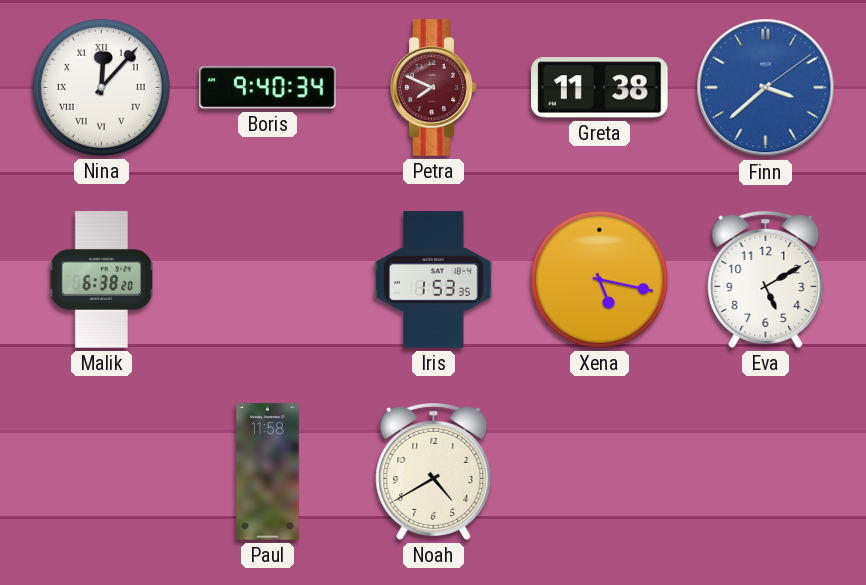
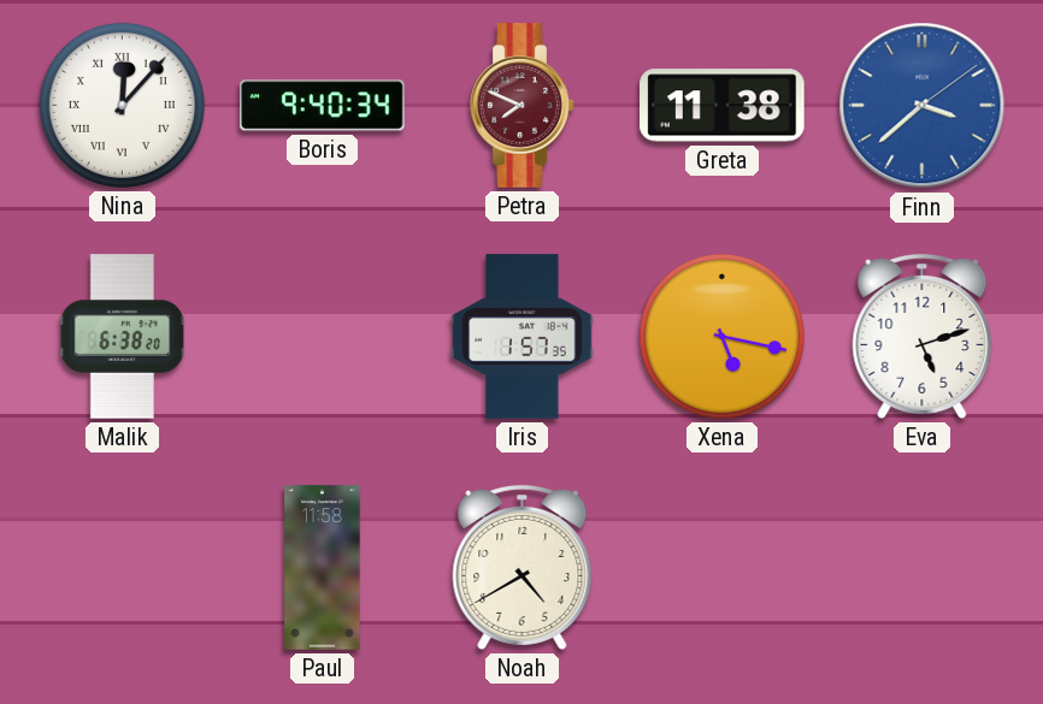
Iris: 1:53 -> 1:57 (523, 337)
Eva: 5:10 -> 5:12 (923, 336)
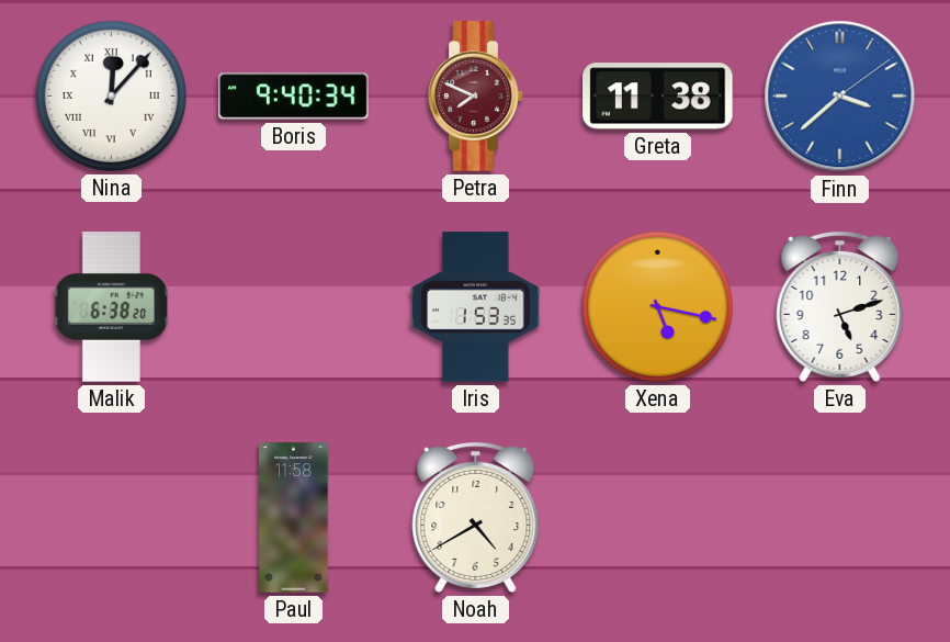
Iris: 1:57 -> 1:53 (476, 307)
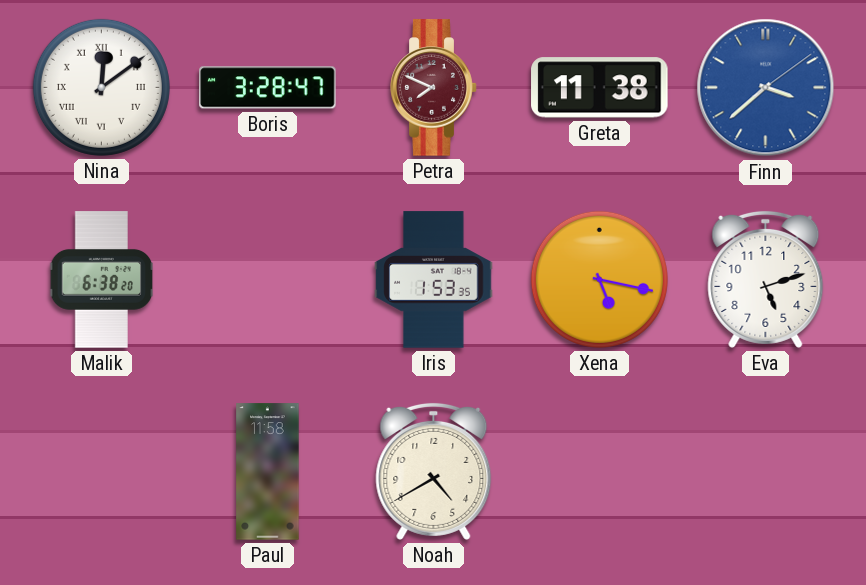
Nina: 12:07 -> 12:09 (101, 87)
Boris: 9:40 -> 3:28 (268, 88)
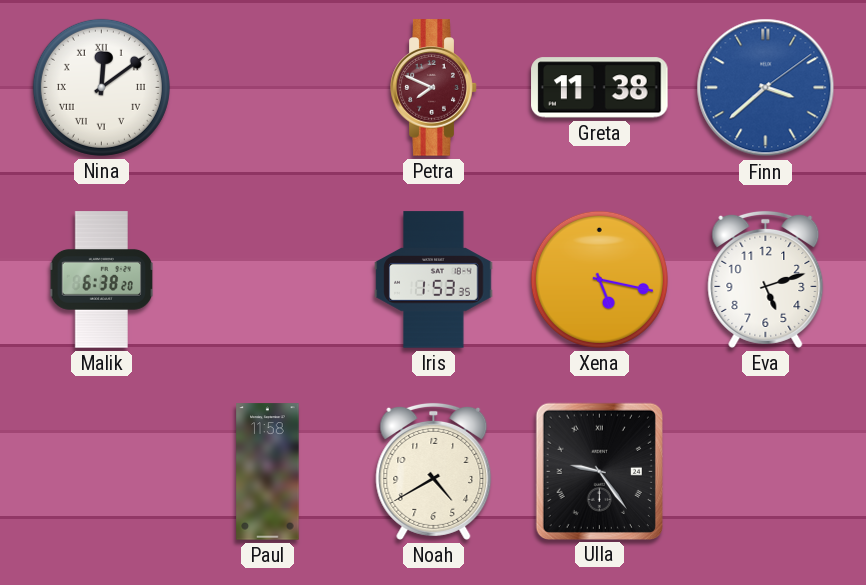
Boris: 3:28 -> none (268, 88)
Ulla: none -> 9:24 (599, 471)
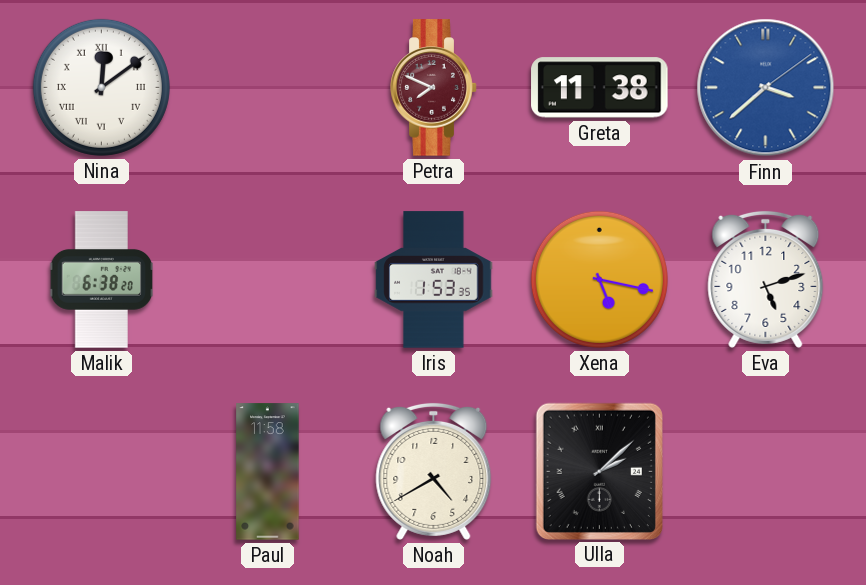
Ulla: 9:24 -> 2:08 (599, 471)
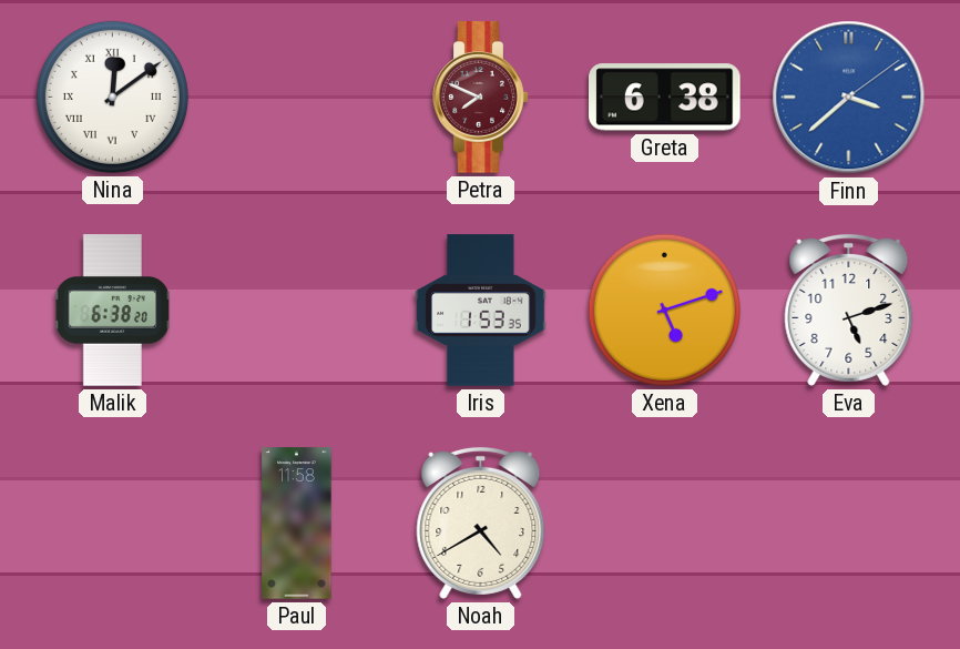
Greta: 11:38 -> 6:38 (665, 98)
Xena: 5:17 -> 5:12 (664, 310)
Ulla: 2:08 -> none (599, 471)
